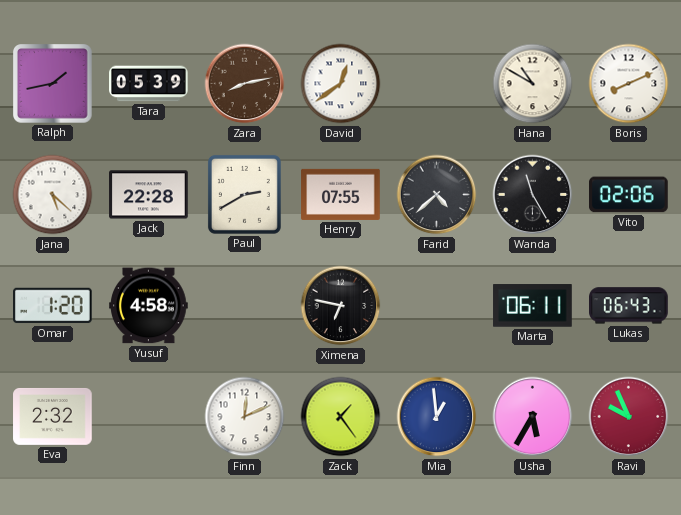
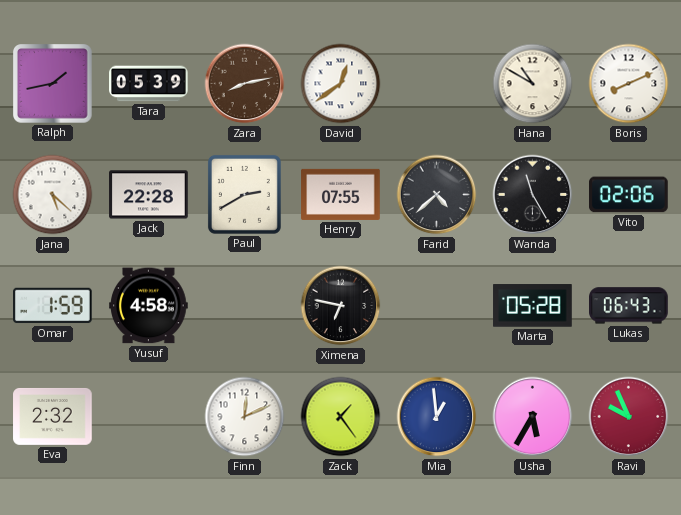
Omar: 1:20 -> 1:59 (53, 306)
Marta: 06:11 -> 05:28 (533, 306)
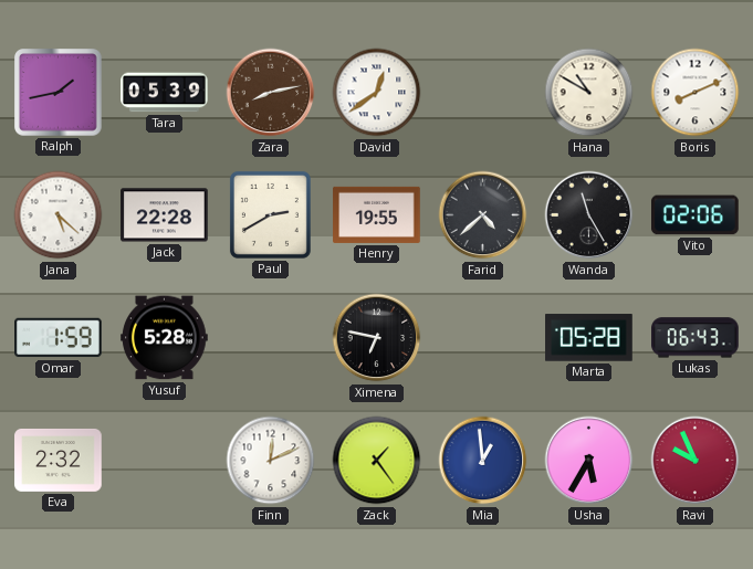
Henry: 07:55 -> 19:55 (377, 214)
Yusuf: 4:58 -> 5:28 (165, 338)
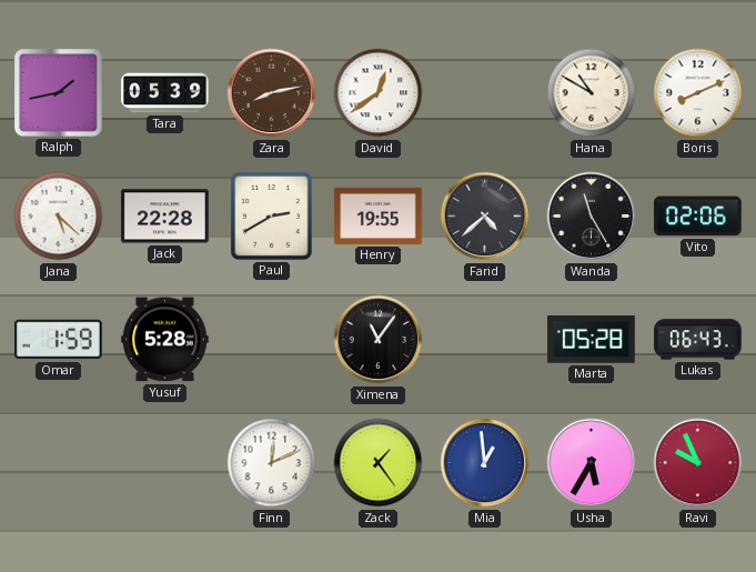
Ximena: 6:47 -> 11:06 (379, 340)
Eva: 2:32 -> none (59, 460)
